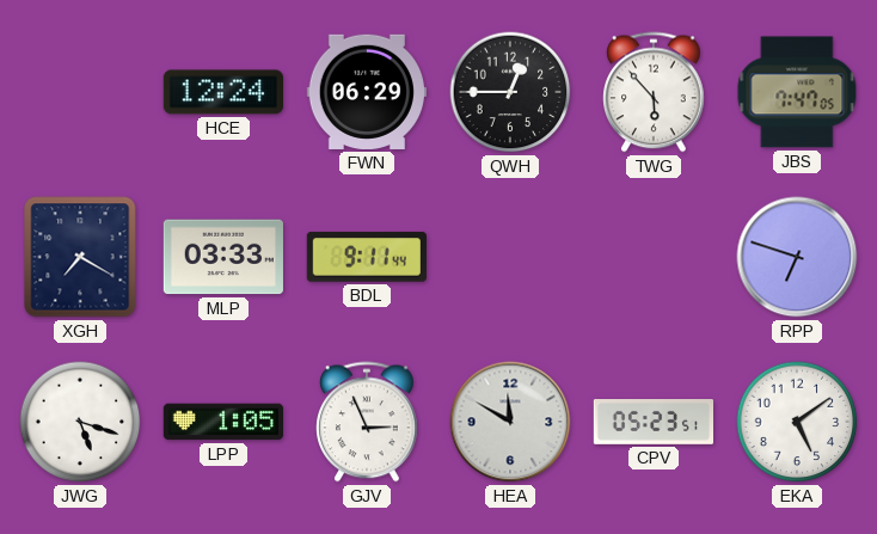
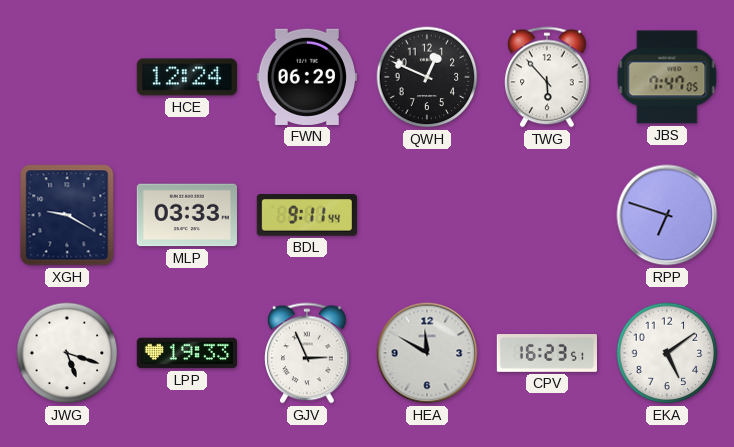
QWH: 12:45 -> 12:49 (427, 77)
XGH: 7:20 -> 9:20 (67, 215)
LPP: 1:05 -> 19:33 (186, 353)
CPV: 05:23 -> 16:23 (546, 354)
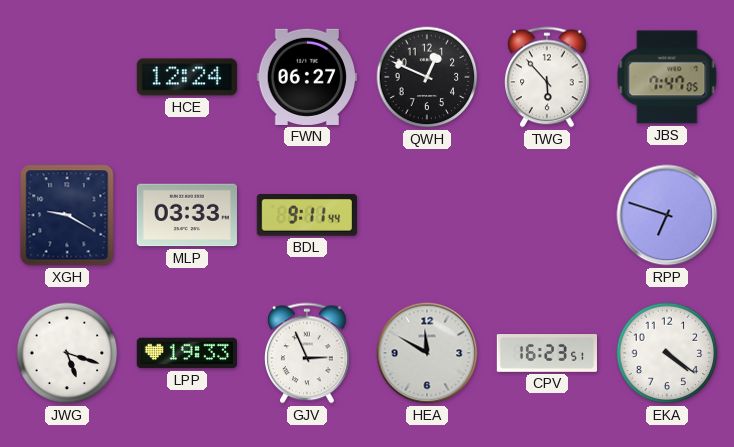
FWN: 06:29 -> 06:27 (307, 77)
EKA: 5:09 -> 4:21 (667, 353)
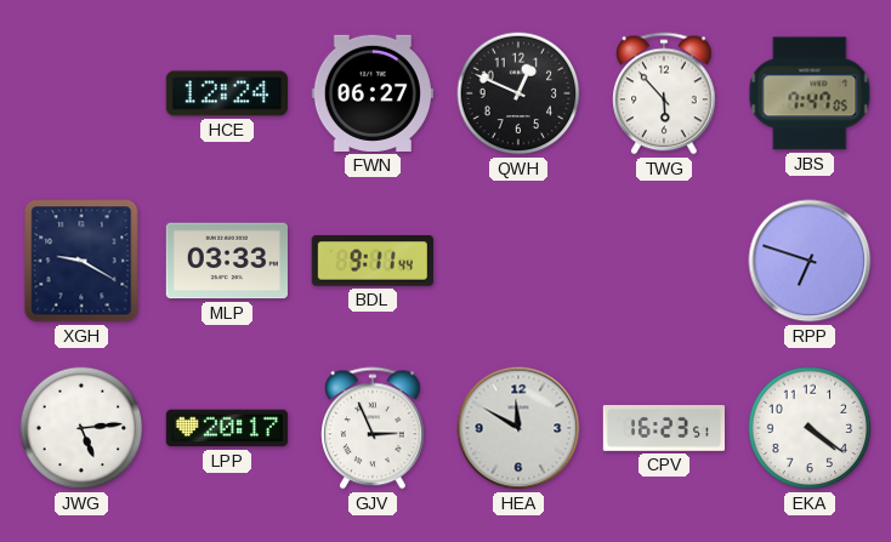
JWG: 5:18 -> 5:14 (81, 428)
LPP: 19:33 -> 20:17 (226, 428)
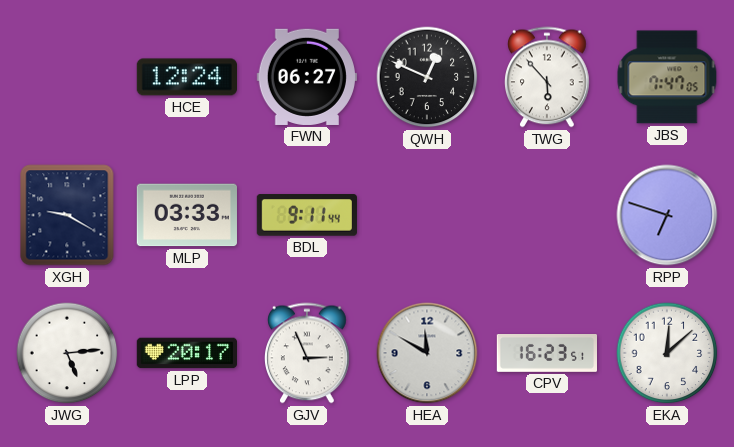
EKA: 4:21 -> 12:08 (667, 353)
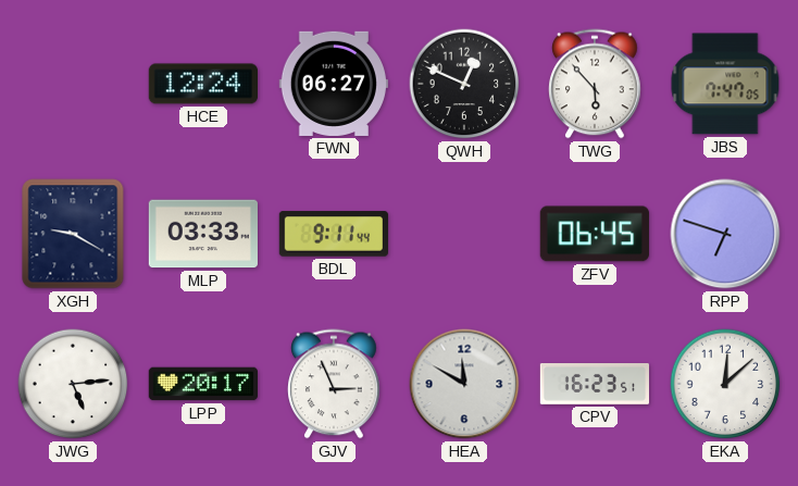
ZFV: none -> 06:45 (595, 234)
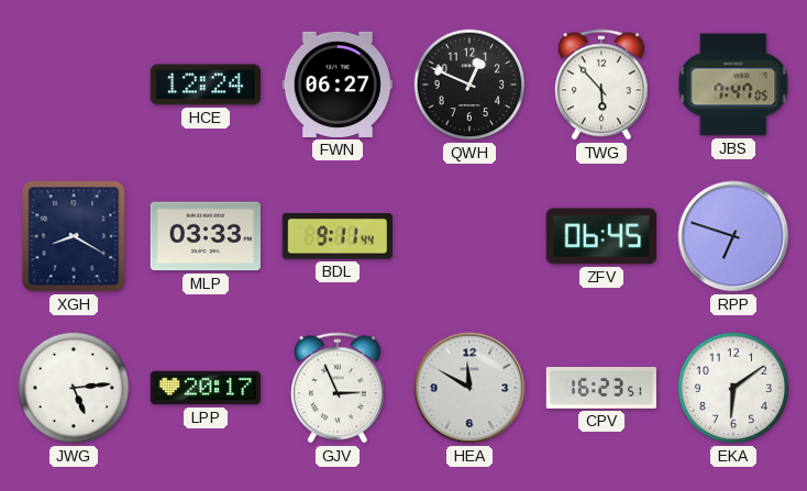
XGH: 9:20 -> 8:20 (74, 236)
EKA: 12:08 -> 6:09 (733, 388)
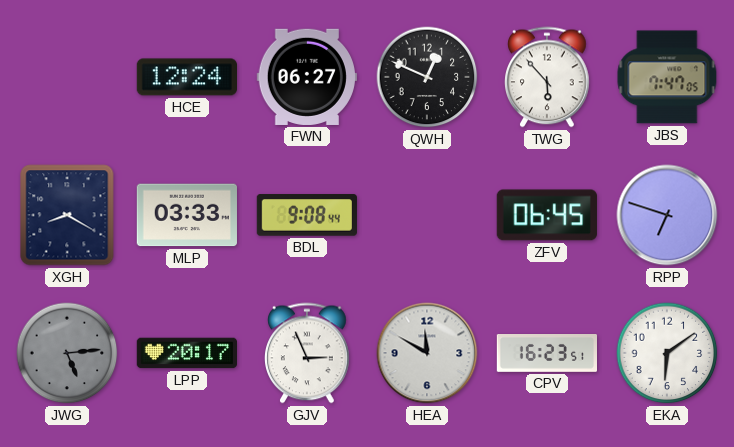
BDL: 9:11 -> 9:08 (307, 215)
JWG dial: white -> grey (67, 353)
